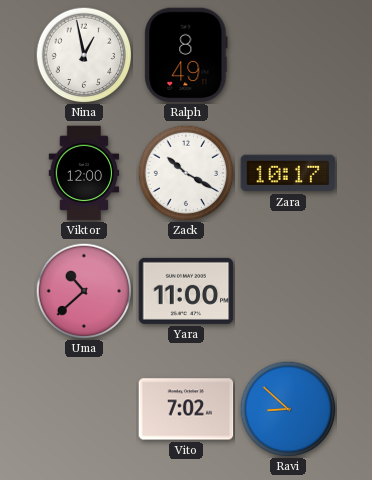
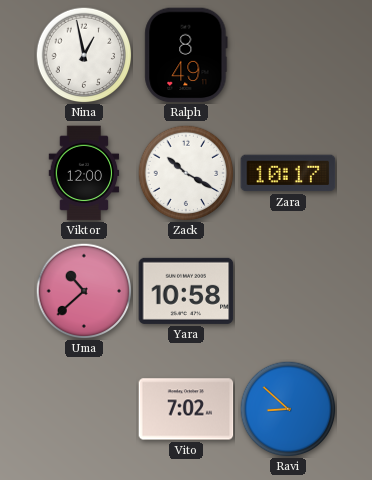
Yara: 11:00 -> 10:58 (186, 291)
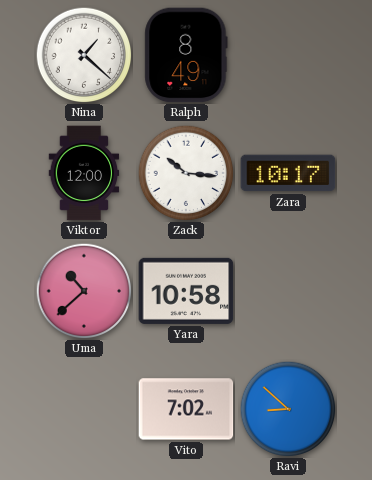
Nina: 12:58 -> 1:22 (84, 55)
Zack: 10:20 -> 10:16 (186, 173)
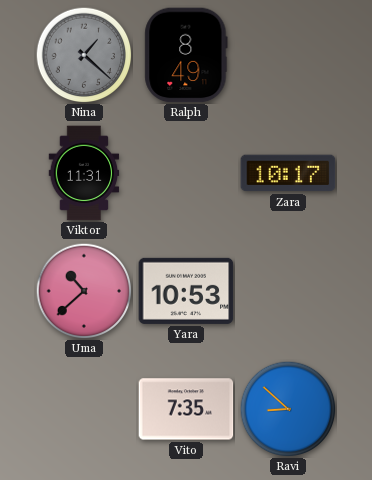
Nina dial: white -> grey (84, 55)
Viktor: 12:00 -> 11:31 (84, 173)
Zack: 10:16 -> none (186, 173)
Yara: 10:58 -> 10:53 (186, 291)
Vito: 7:02 -> 7:35 (186, 409)
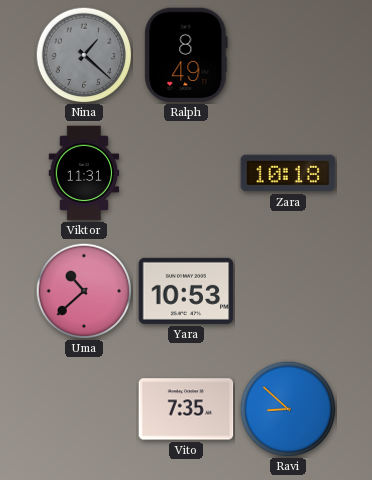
Zara: 10:17 -> 10:18 (288, 173)
